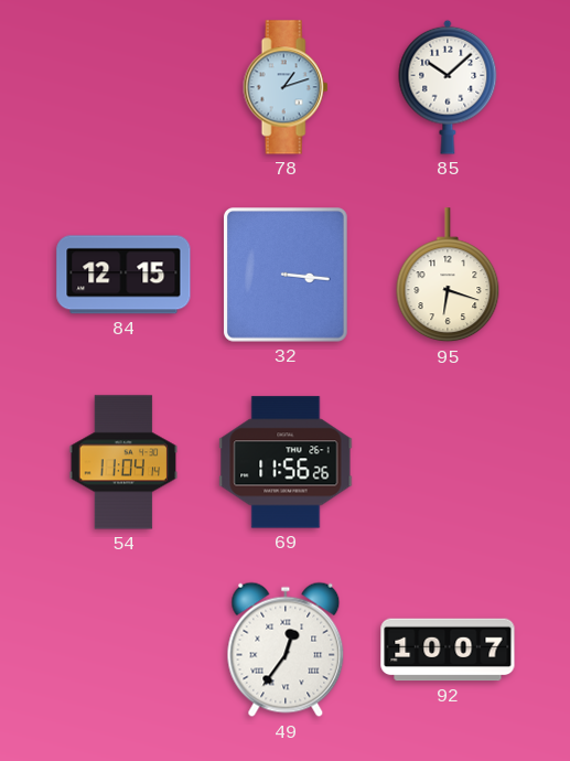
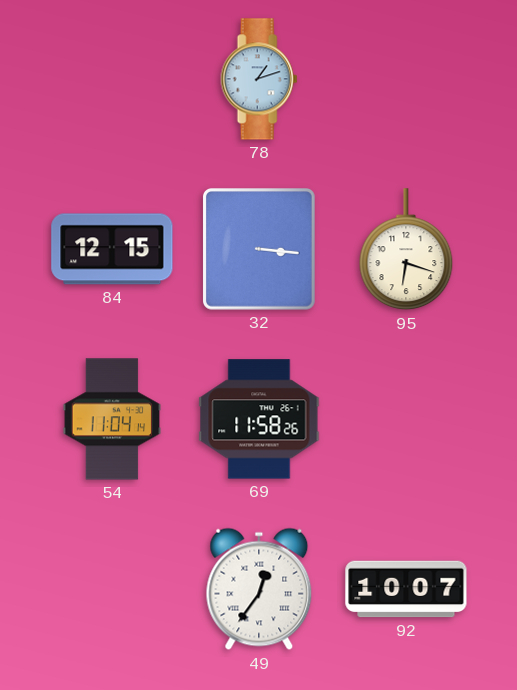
85: 10:08 -> none (448, 87)
69: 11:56 -> 11:58 (259, 419)
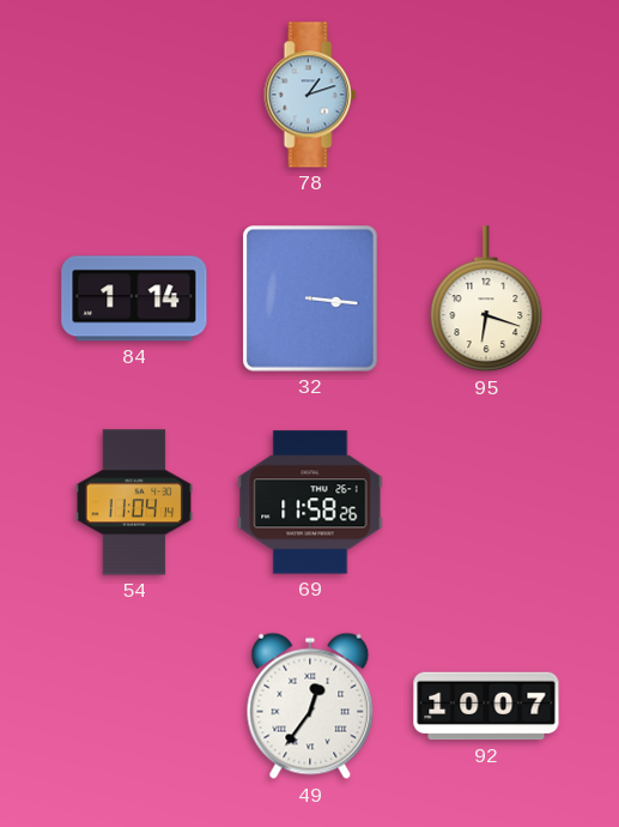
84: 12:15 -> 1:14 (134, 298)
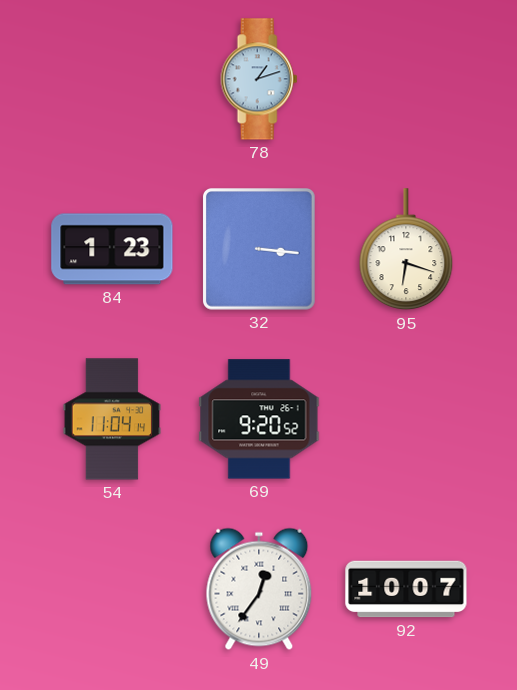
84: 1:14 -> 1:23 (112, 249)
69: 11:58 -> 9:20 (259, 419)
